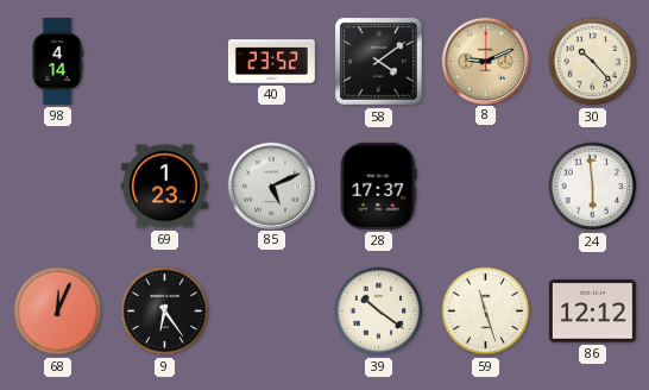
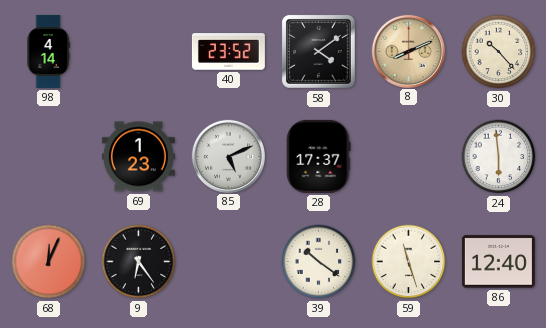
8: 9:11 -> 8:11 (408, 51)
86: 12:12 -> 12:40 (498, 262)
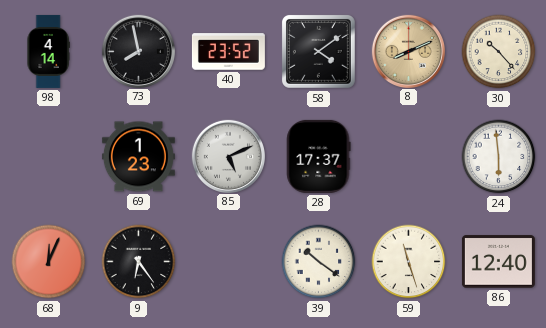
73: none -> 7:58 (138, 51)
